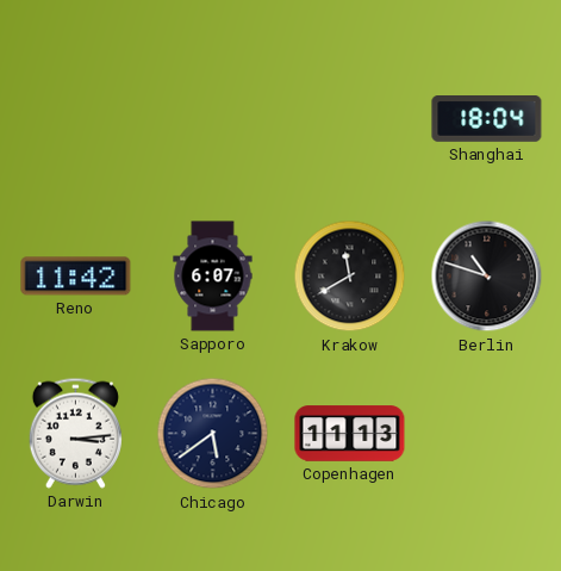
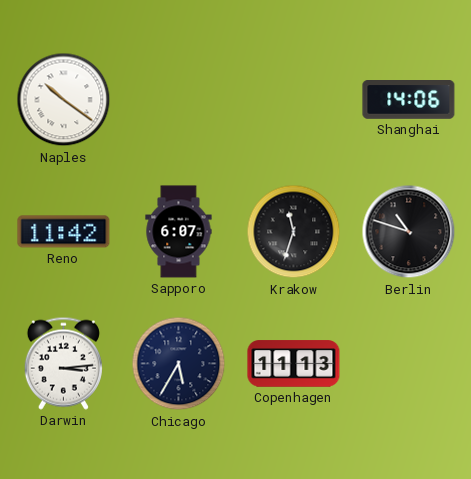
Naples: none -> 10:21 (64, 100)
Shanghai: 18:04 -> 14:06 (409, 100)
Krakow: 11:40 -> 11:33 (294, 232)
Chicago: 5:39 -> 5:35 (179, 364)
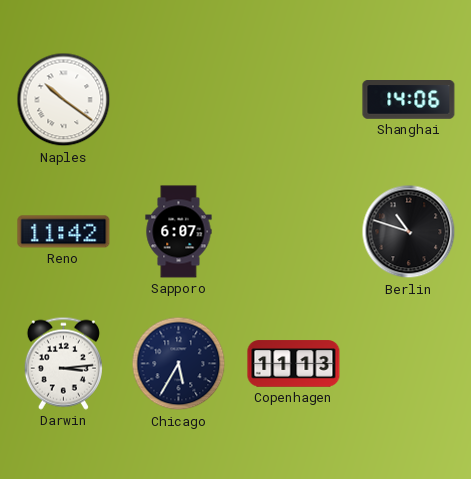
Krakow: 11:33 -> none (294, 232)
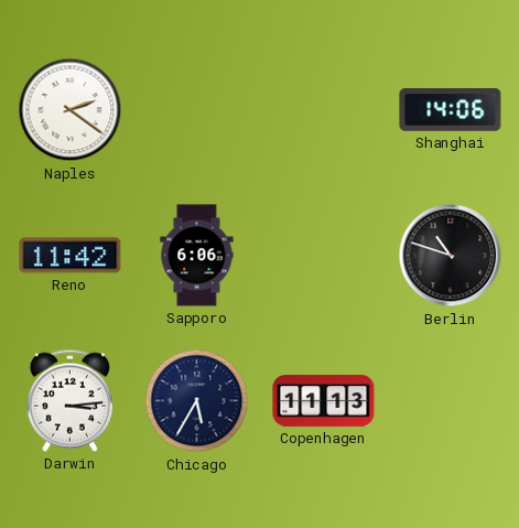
Naples: 10:21 -> 2:21 (71, 110)
Sapporo: 6:07 -> 6:06 (197, 256)
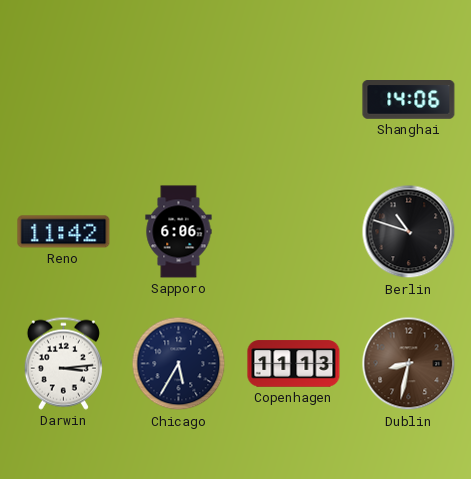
Naples: 2:21 -> none (71, 110)
Dublin: none -> 8:32 (409, 364)
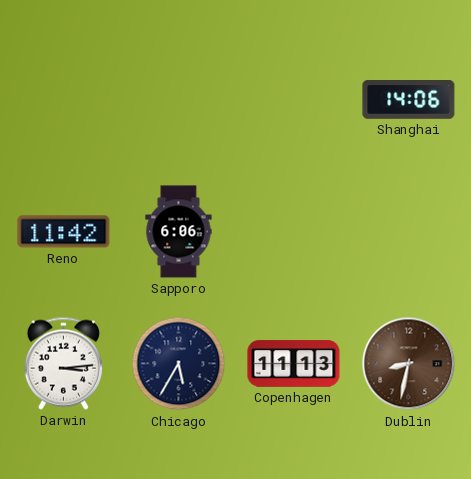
Berlin: 10:48 -> none (409, 232)
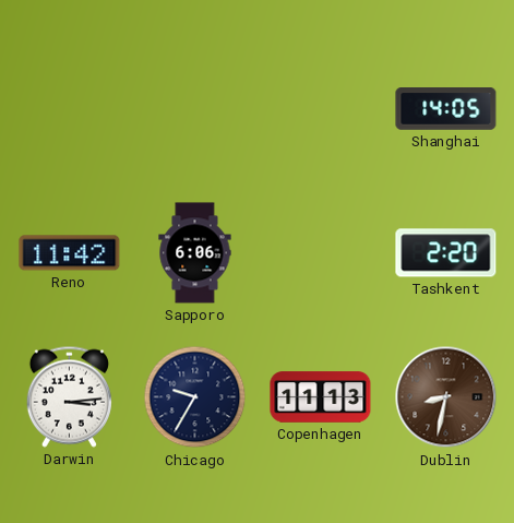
Shanghai: 14:06 -> 14:05 (446, 109)
Tashkent: none -> 2:20 (446, 253)
Chicago: 5:35 -> 9:35 (195, 397)
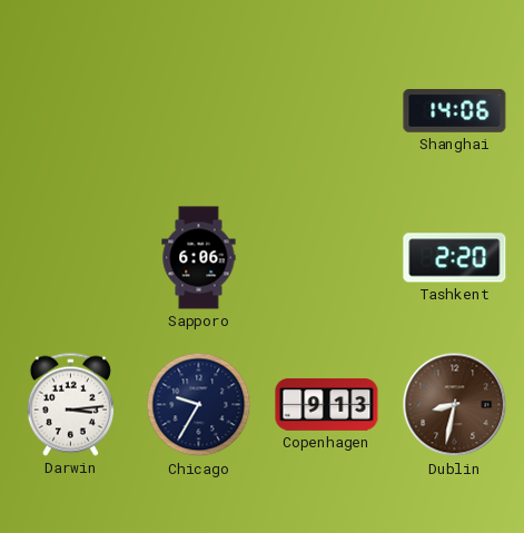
Shanghai: 14:05 -> 14:06 (455, 111)
Reno: 11:42 -> none (70, 253)
Copenhagen: 11:13 -> 9:13 (327, 405)
